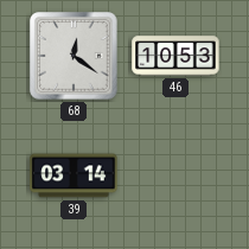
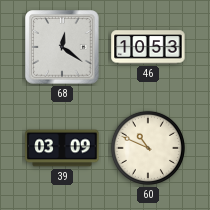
39: 03:14 -> 03:09 (62, 148)
60: none -> 10:49 (148, 148)
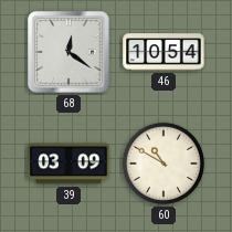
46: 10:53 -> 10:54 (164, 52)
60: 10:49 -> 10:50 (164, 164)
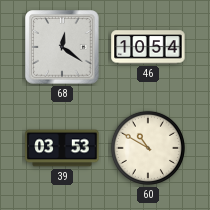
39: 03:09 -> 03:53 (62, 148)
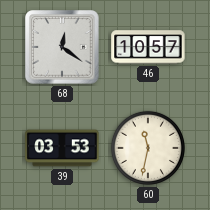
46: 10:54 -> 10:57 (148, 47)
60: 10:50 -> 11:32 (148, 148)
